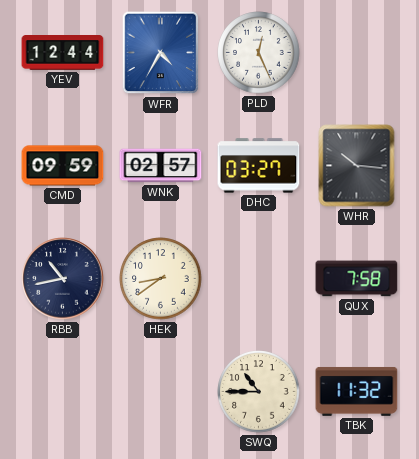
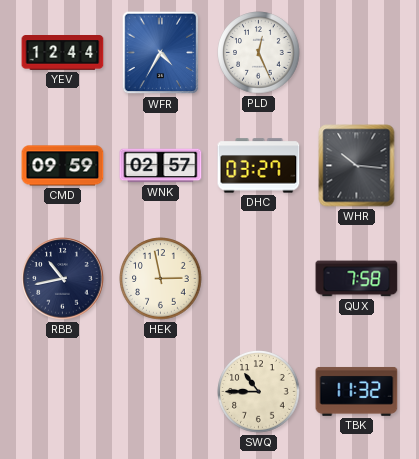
HEK: 8:39 -> 2:58 (161, 279)
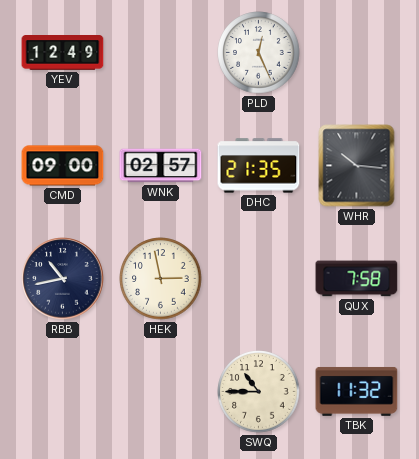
YEV: 12:44 -> 12:49 (63, 53)
WFR: 4:35 -> none (161, 53)
CMD: 09:59 -> 09:00 (63, 166)
DHC: 03:27 -> 21:35 (259, 166)
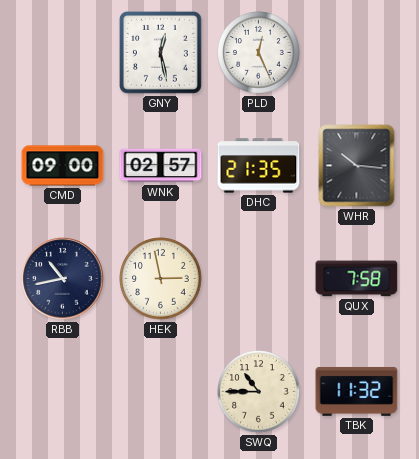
YEV: 12:49 -> none (63, 53)
GNY: none -> 12:28 (160, 52)
